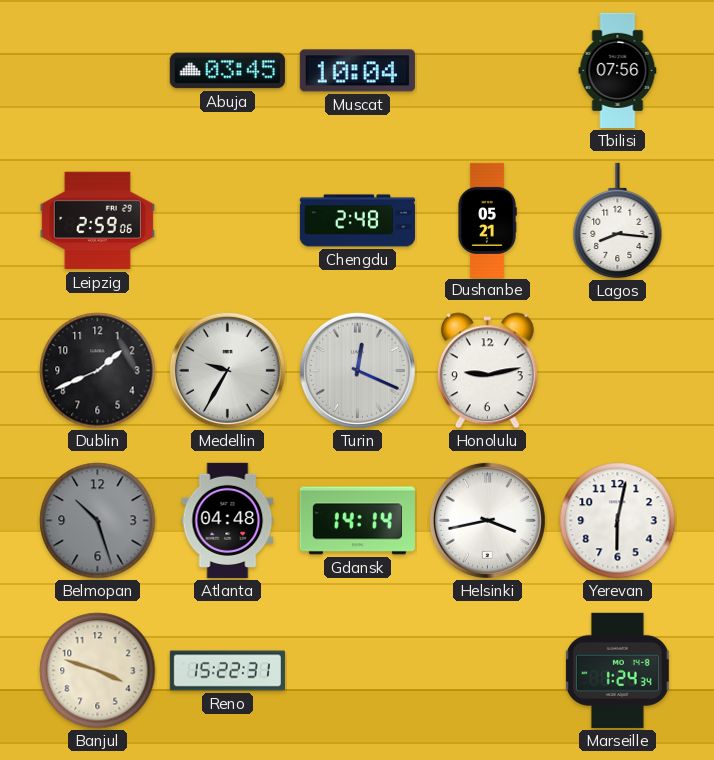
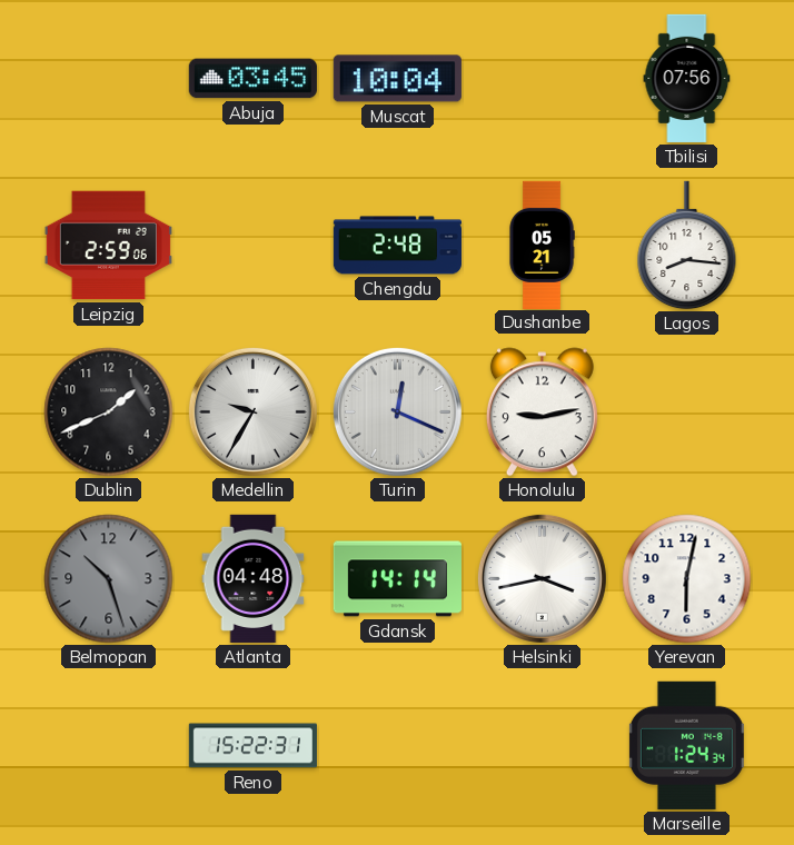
Banjul: 3:48 -> none (98, 671)
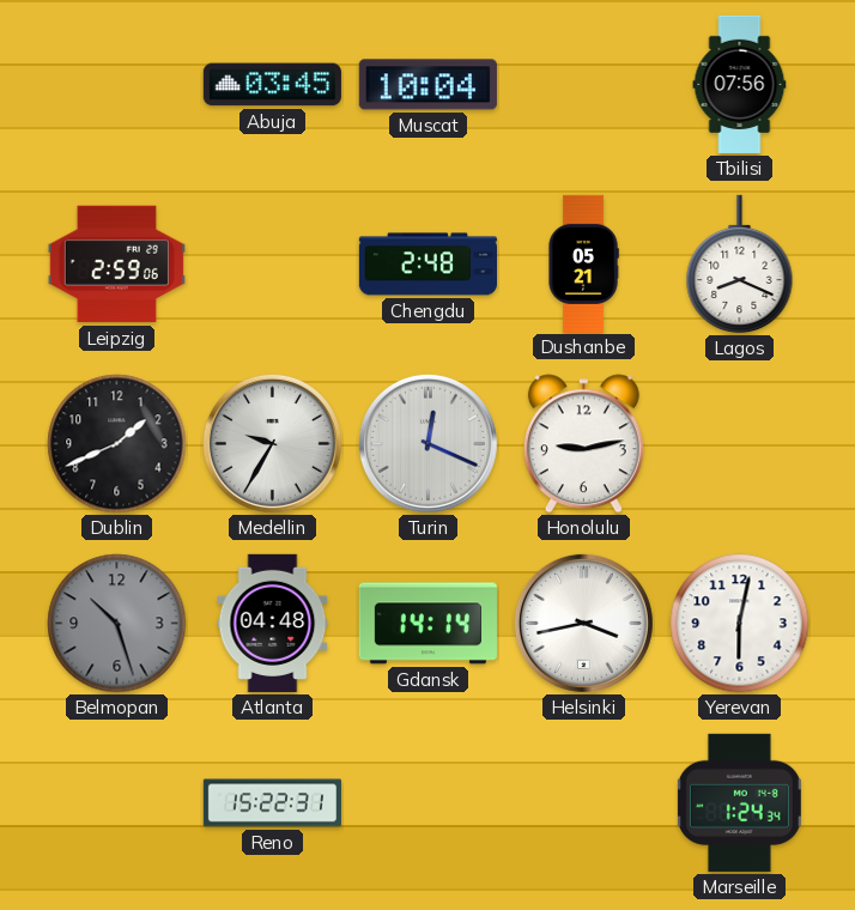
Lagos: 8:16 -> 8:19 (740, 265)
